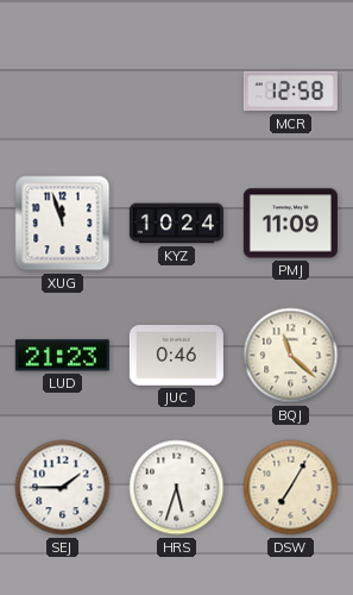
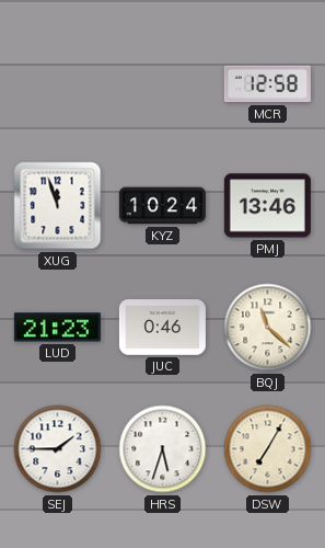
PMJ: 11:09 -> 13:46 (267, 206)
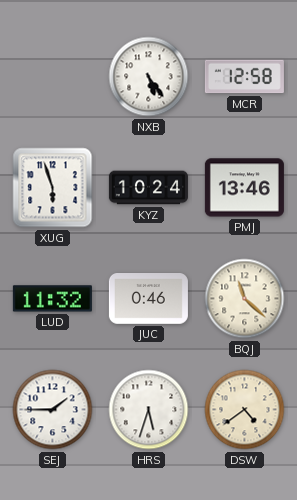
NXB: none -> 5:24 (149, 77)
XUG: 11:57 -> 5:57 (53, 188)
LUD: 21:23 -> 11:32 (52, 299)
DSW: 7:05 -> 4:39 (245, 410)
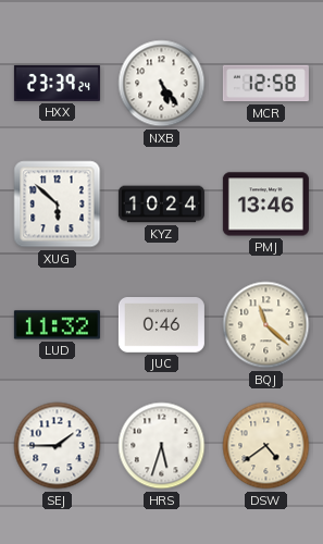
HXX: none -> 23:39 (57, 83)
XUG: 5:57 -> 5:52 (58, 205)
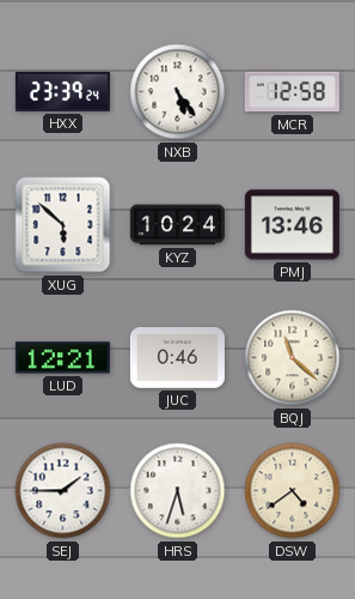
LUD: 11:32 -> 12:21 (62, 358)
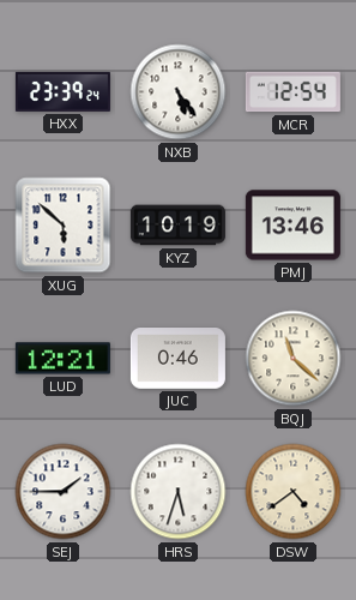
MCR: 12:58 -> 12:54 (292, 92)
KYZ: 10:24 -> 10:19 (177, 226)
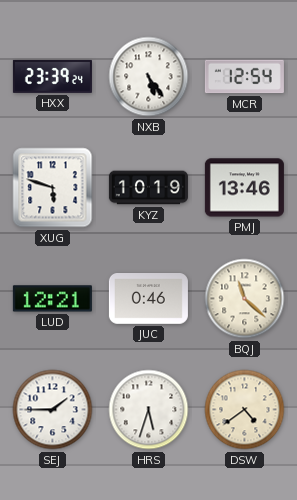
XUG: 5:52 -> 5:48 (53, 188)
